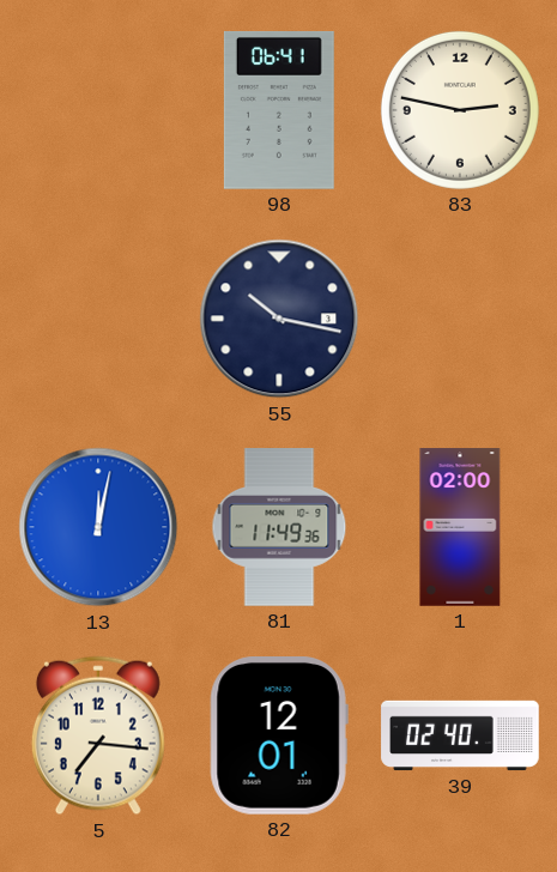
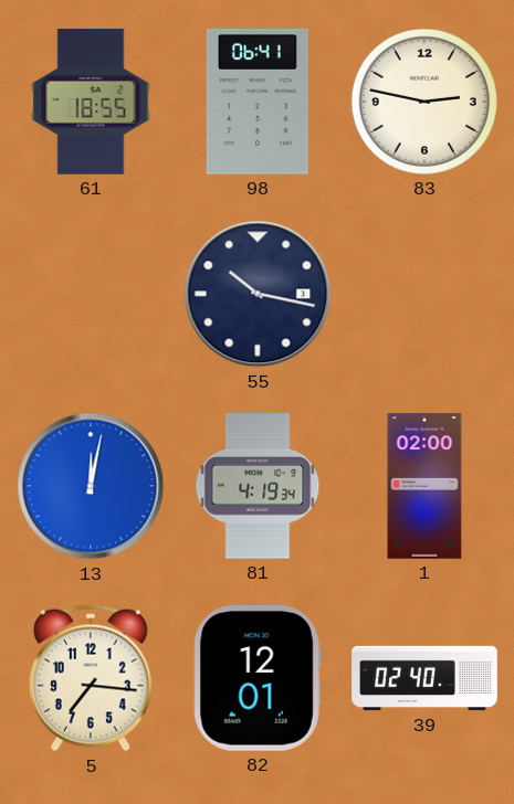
61: none -> 18:55 (91, 102)
81: 11:49 -> 4:19 (258, 486)
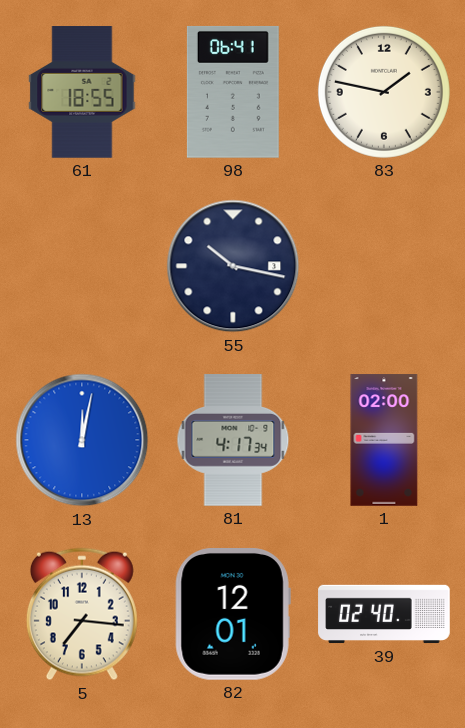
83: 2:47 -> 1:47 (384, 92)
81: 4:19 -> 4:17 (233, 440)
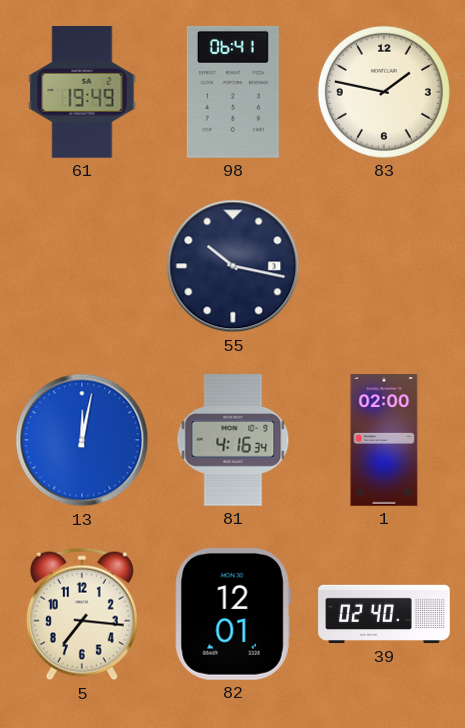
61: 18:55 -> 19:49 (82, 92)
81: 4:17 -> 4:16 (233, 440)
